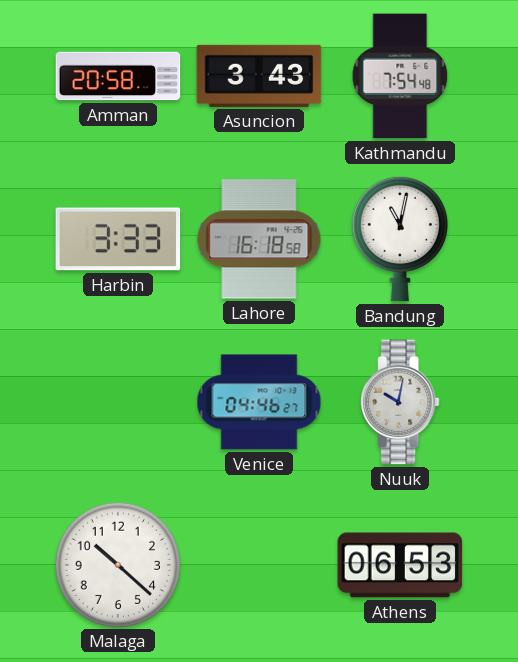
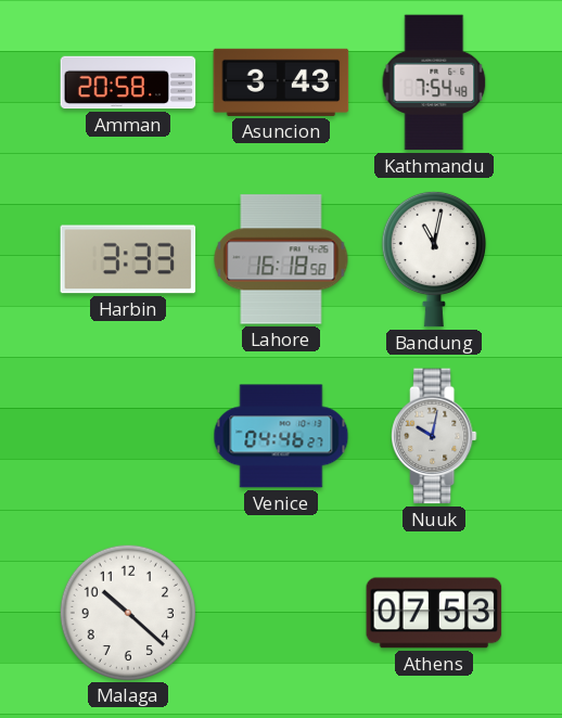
Athens: 06:53 -> 07:53 (434, 613)
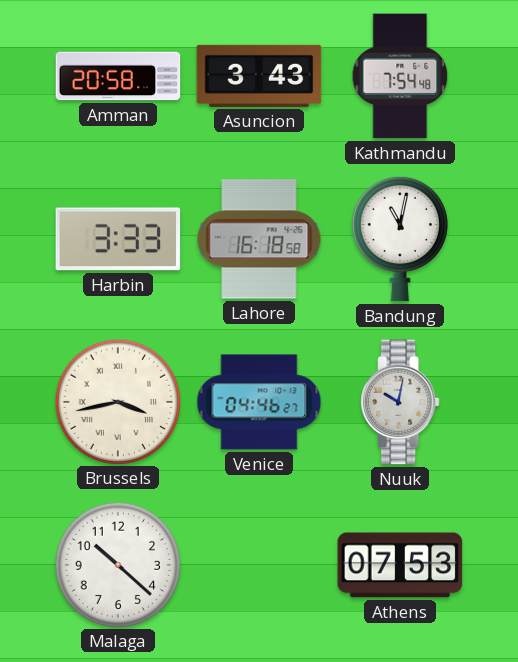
Brussels: none -> 3:43 (117, 401)
